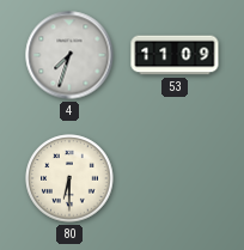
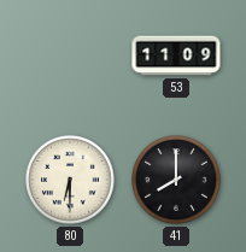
4: 7:33 -> none (69, 55)
41: none -> 8:00 (176, 180)
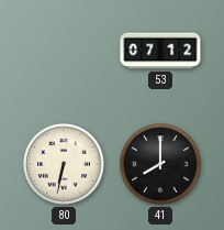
53: 11:09 -> 07:12 (160, 51)
80: 6:30 -> 6:32 (64, 164)
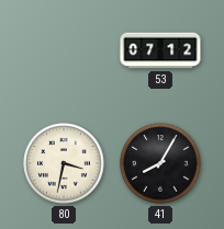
80: 6:32 -> 3:32 (64, 163)
41: 8:00 -> 8:05 (160, 163)
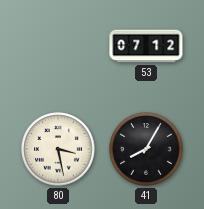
80: 3:32 -> 3:28 (58, 149)
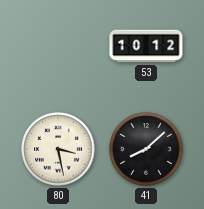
53: 07:12 -> 10:12 (146, 46)
41: 8:05 -> 8:08 (146, 149)
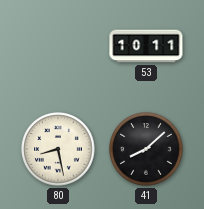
53: 10:12 -> 10:11 (146, 46)
80: 3:28 -> 8:28 (58, 149)
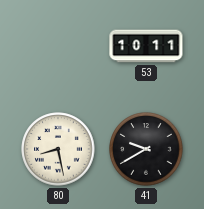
41: 8:08 -> 9:40 (146, 149)
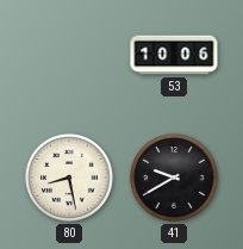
53: 10:11 -> 10:06 (174, 55)
